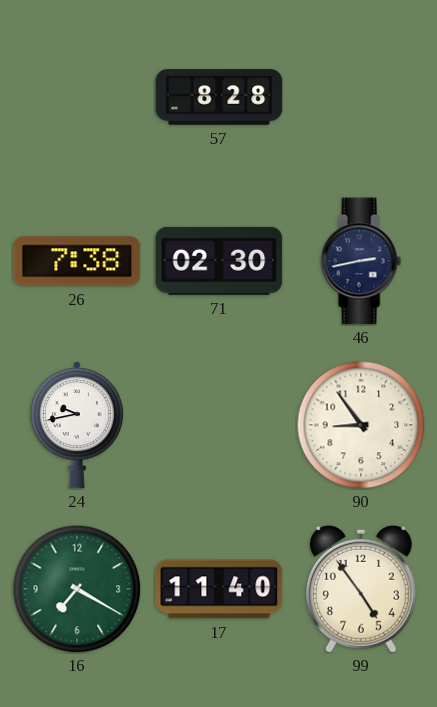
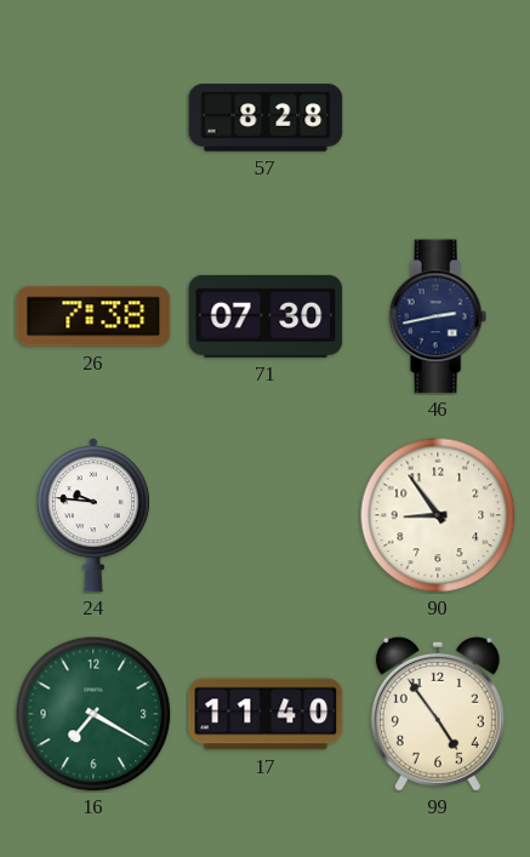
71: 02:30 -> 07:30 (266, 316)
24: 9:43 -> 9:46 (93, 515)
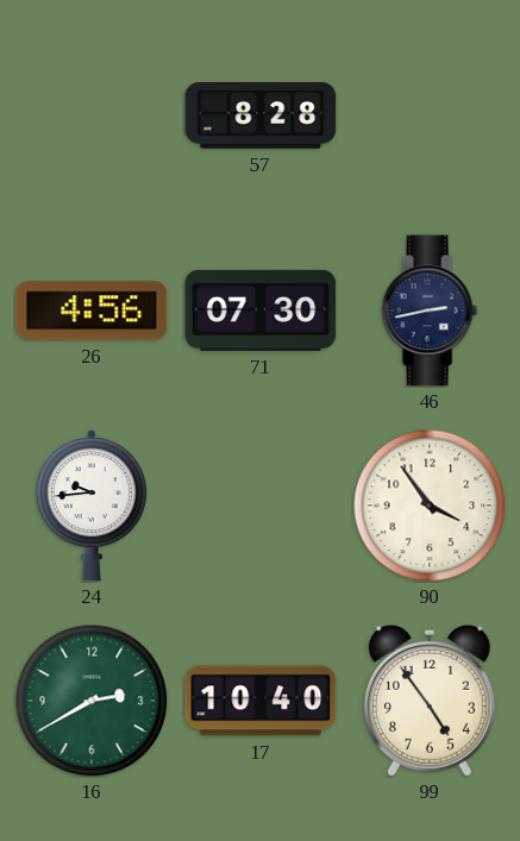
26: 7:38 -> 4:56 (92, 310)
24: 9:46 -> 9:44 (92, 506)
90: 8:54 -> 3:54 (430, 506)
16: 7:20 -> 2:40 (92, 701)
17: 11:40 -> 10:40 (261, 701)
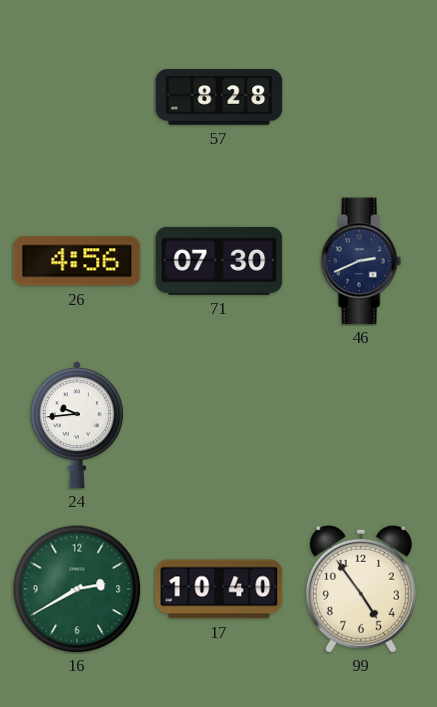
46: 2:43 -> 2:41 (361, 261)
90: 3:54 -> none (430, 506)
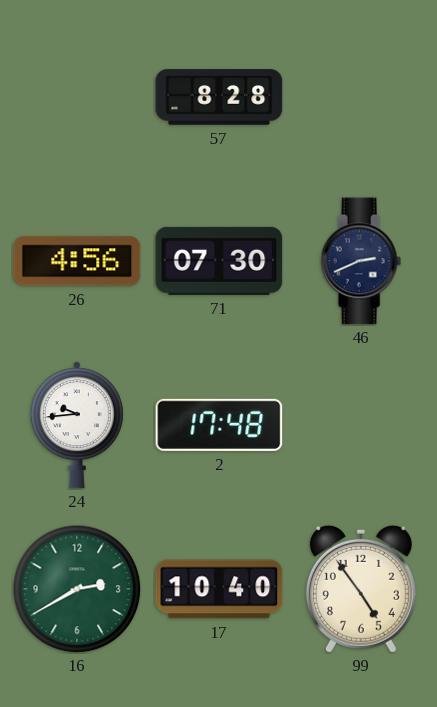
2: none -> 17:48 (219, 425)
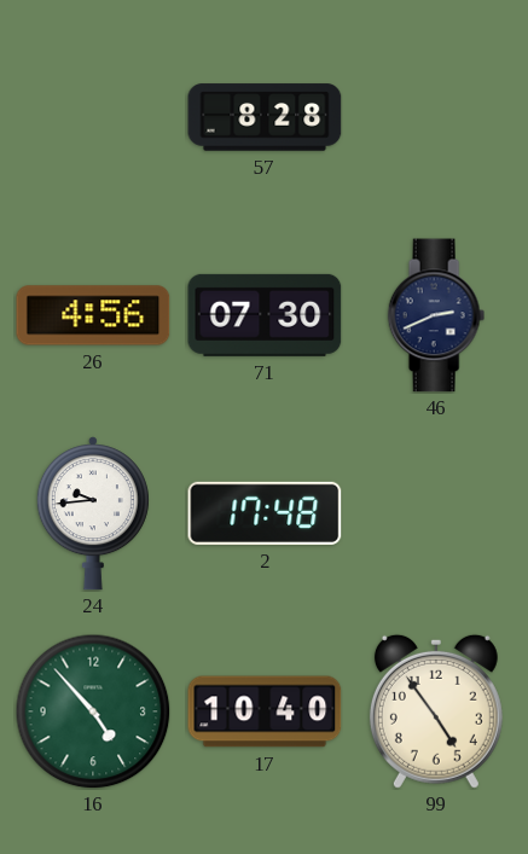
16: 2:40 -> 4:53 (93, 711)
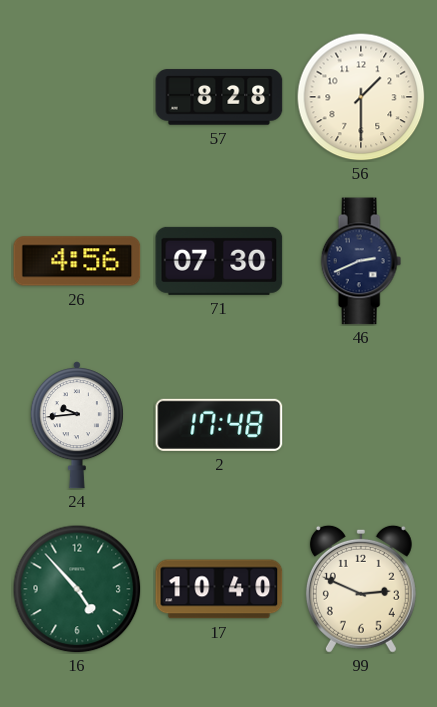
56: none -> 1:30 (361, 97)
99: 4:54 -> 2:49 (361, 589)
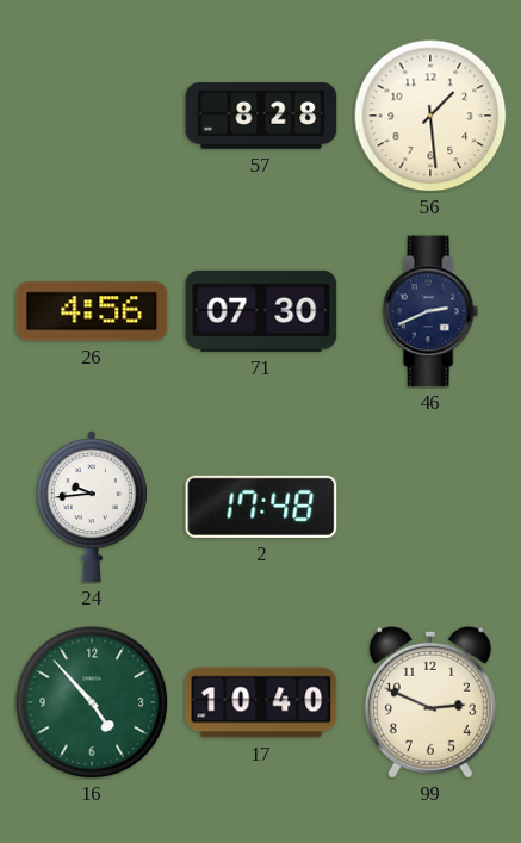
56: 1:30 -> 1:29 (430, 116)
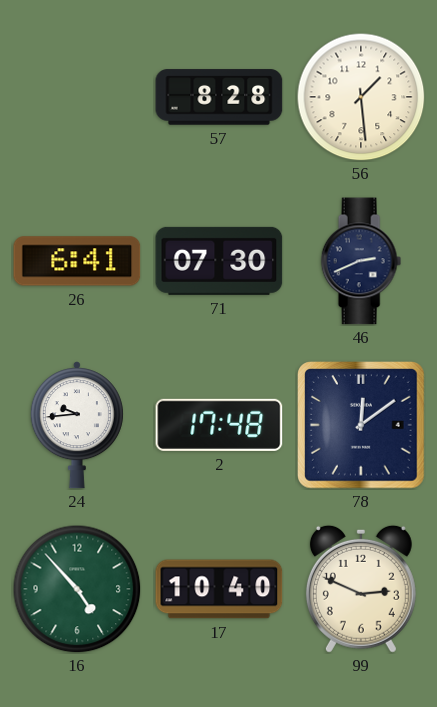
26: 4:56 -> 6:41 (77, 261)
78: none -> 12:09 (362, 426)
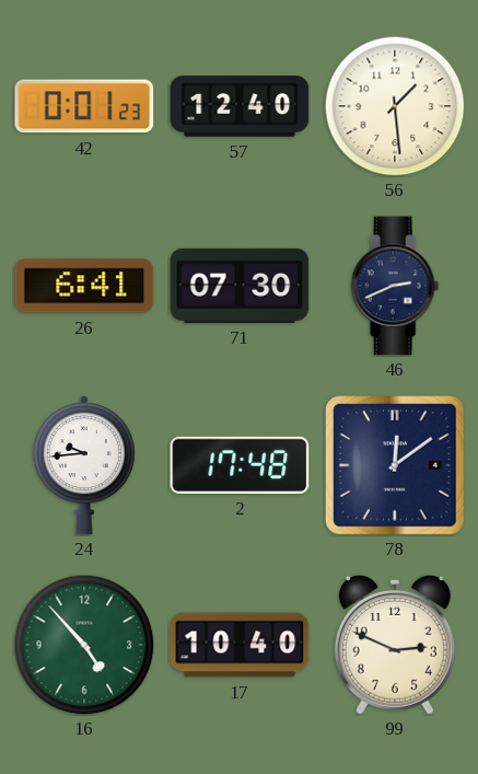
42: none -> 0:01 (84, 106)
57: 8:28 -> 12:40 (240, 106)
